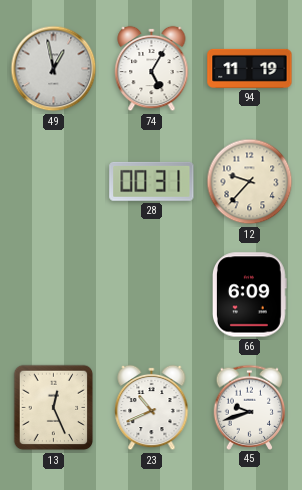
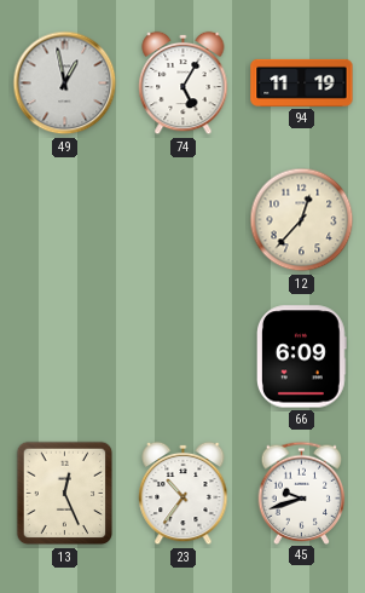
28: 00:31 -> none (152, 181)
12: 9:37 -> 12:37 (302, 220)
23: 10:41 -> 10:36 (184, 494)
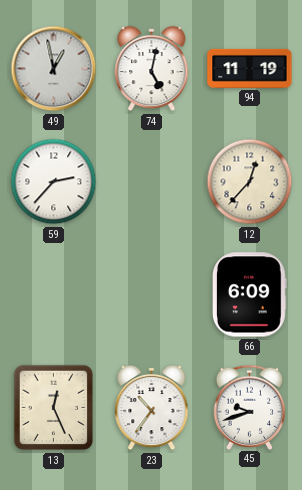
74: 5:05 -> 5:02 (152, 69)
59: none -> 2:37 (54, 182)
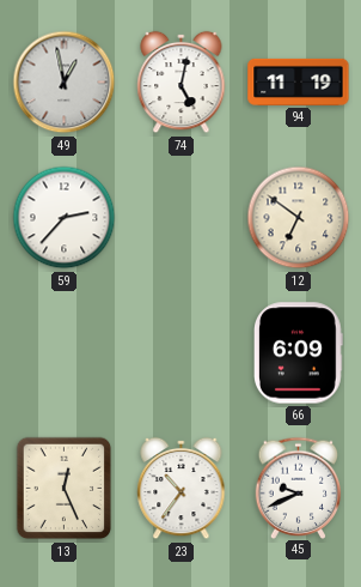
12: 12:37 -> 6:51 (299, 218)
45: 9:42 -> 9:41 (299, 488)
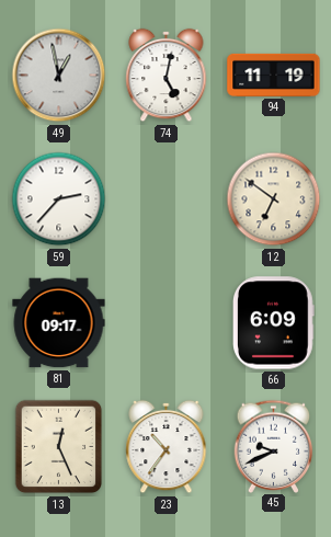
81: none -> 09:17 (59, 323)
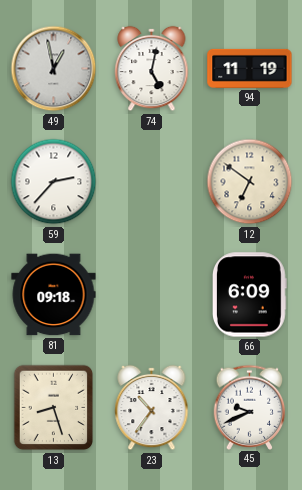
81: 09:17 -> 09:18 (54, 295)
13: 12:26 -> 8:27 (54, 408)
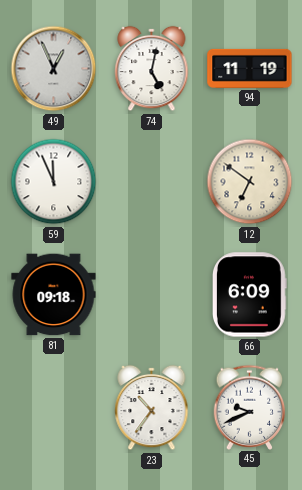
49: 12:58 -> 12:56 (54, 69)
59: 2:37 -> 11:56 (54, 182)
13: 8:27 -> none (54, 408)
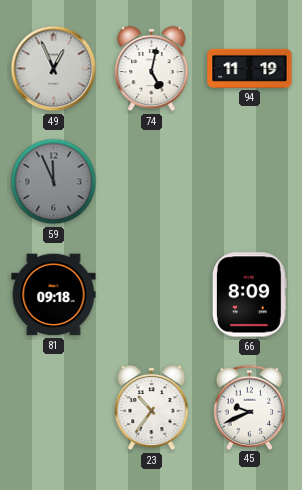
59 dial: white -> grey (54, 182)
12: 6:51 -> none (250, 182)
66: 6:09 -> 8:09 (250, 295)
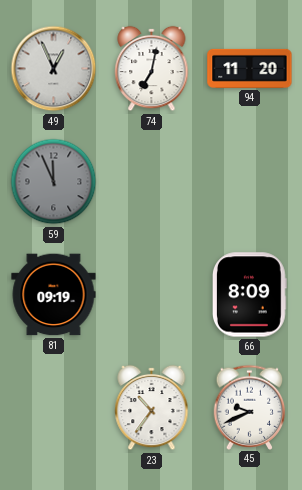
74: 5:02 -> 7:02 (152, 69)
94: 11:19 -> 11:20 (250, 68)
81: 09:18 -> 09:19 (54, 295)
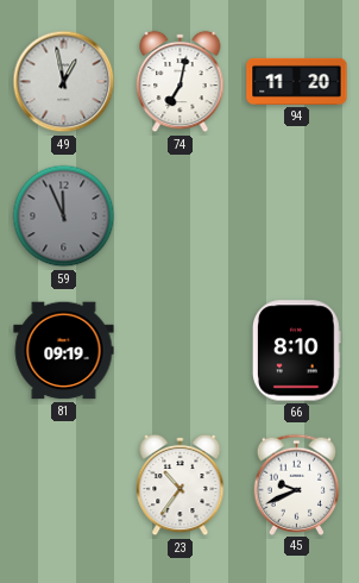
49: 12:56 -> 12:58 (64, 82)
66: 8:09 -> 8:10 (297, 351)
